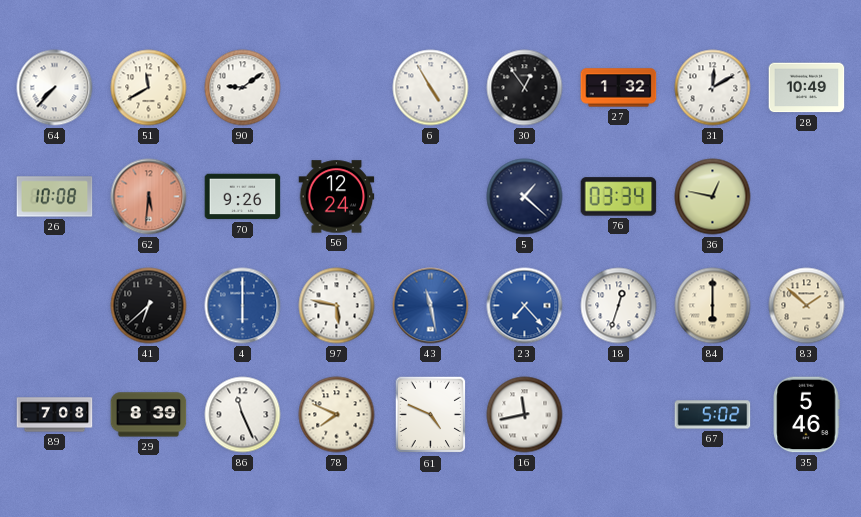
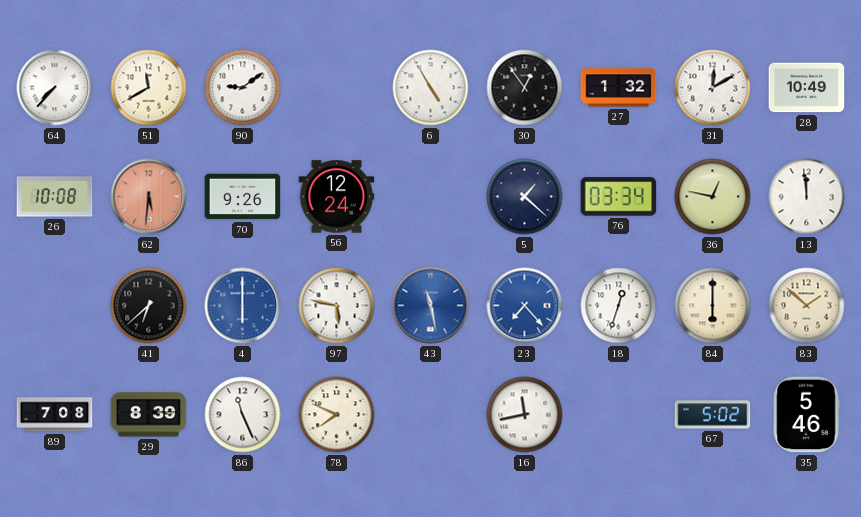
13: none -> 11:59 (807, 197)
61: 4:49 -> none (431, 415)
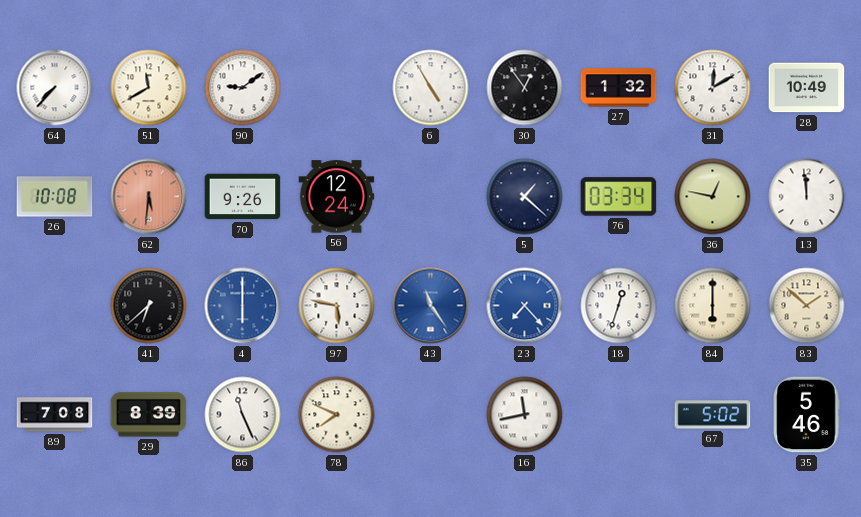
43: 11:28 -> 11:24 (431, 306)
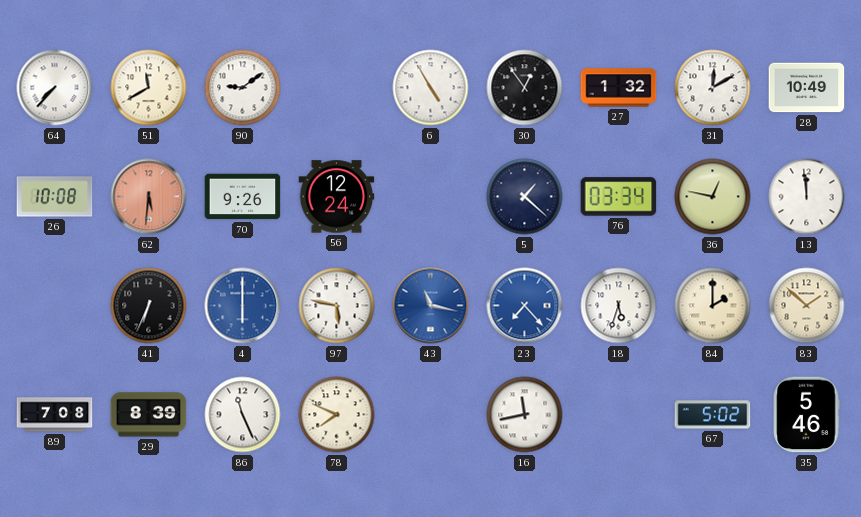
41: 6:38 -> 6:34 (149, 306)
43: 11:24 -> 11:17 (431, 306)
18: 12:33 -> 5:33 (619, 306)
84: 6:00 -> 2:00 (713, 306)
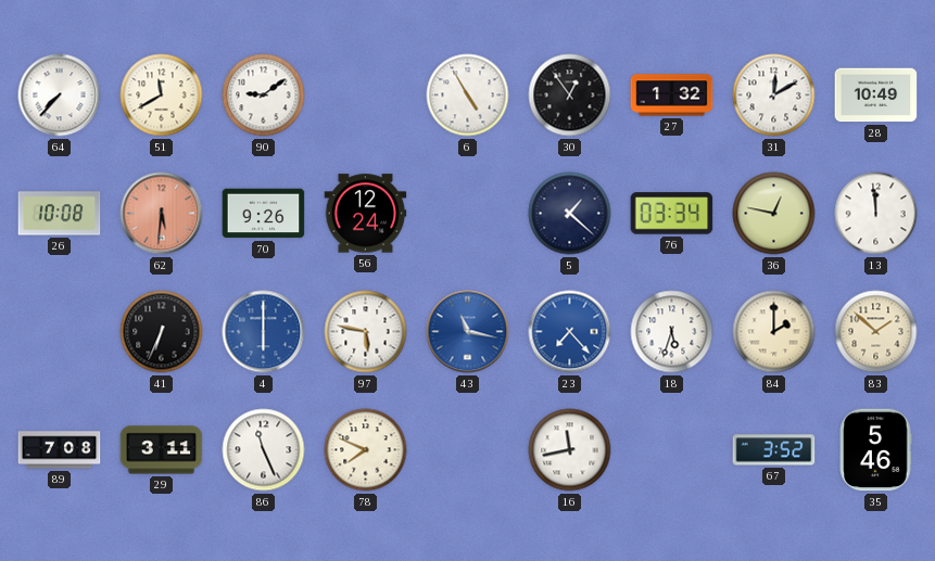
29: 8:39 -> 3:11 (162, 450)
67: 5:02 -> 3:52 (774, 450)
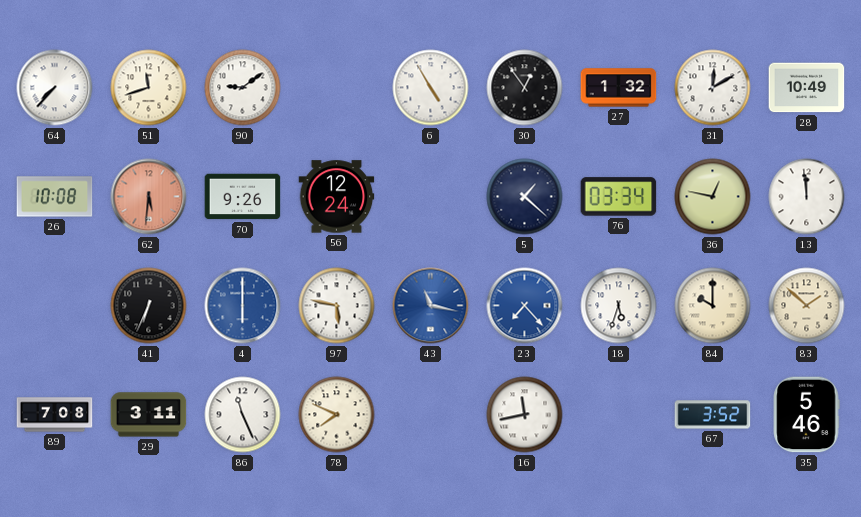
51: 11:40 -> 11:42 (149, 88)
84: 2:00 -> 10:00 (713, 306)
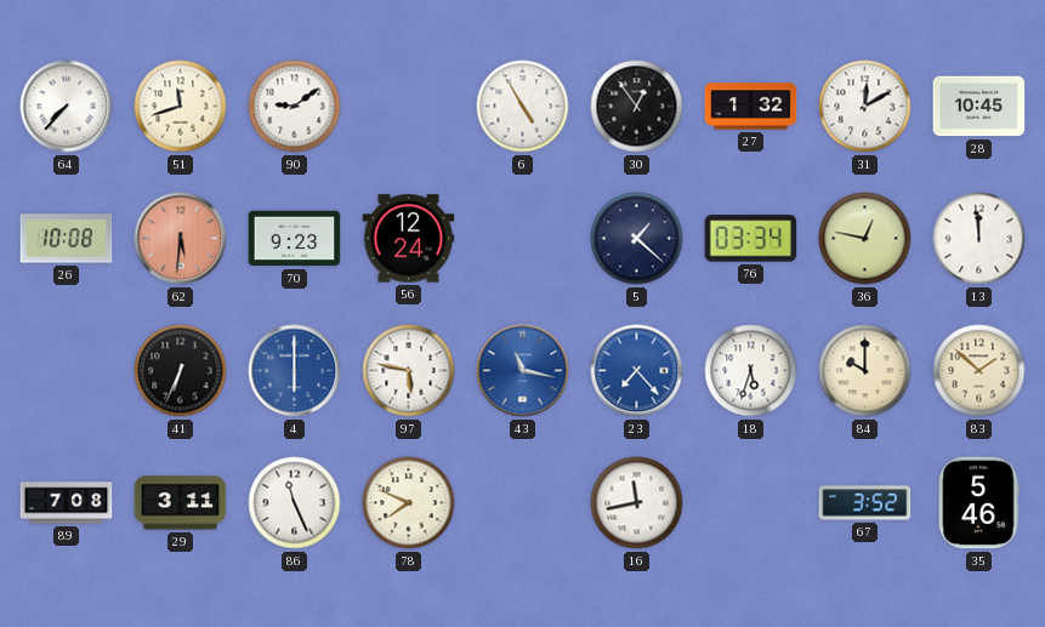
28: 10:49 -> 10:45 (979, 107)
70: 9:26 -> 9:23 (295, 239)
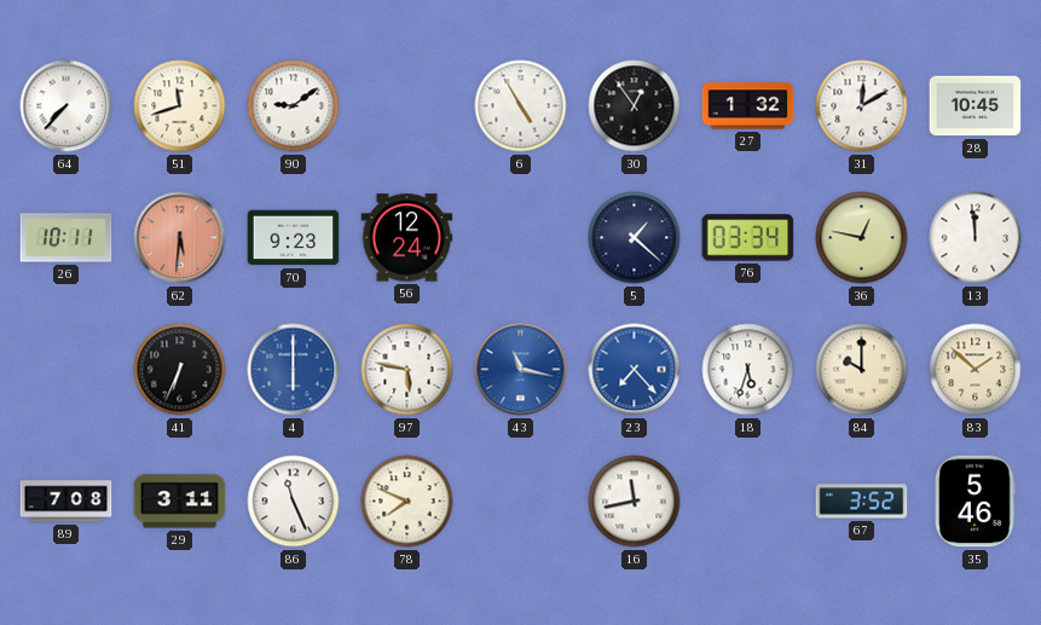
26: 10:08 -> 10:11 (66, 238)
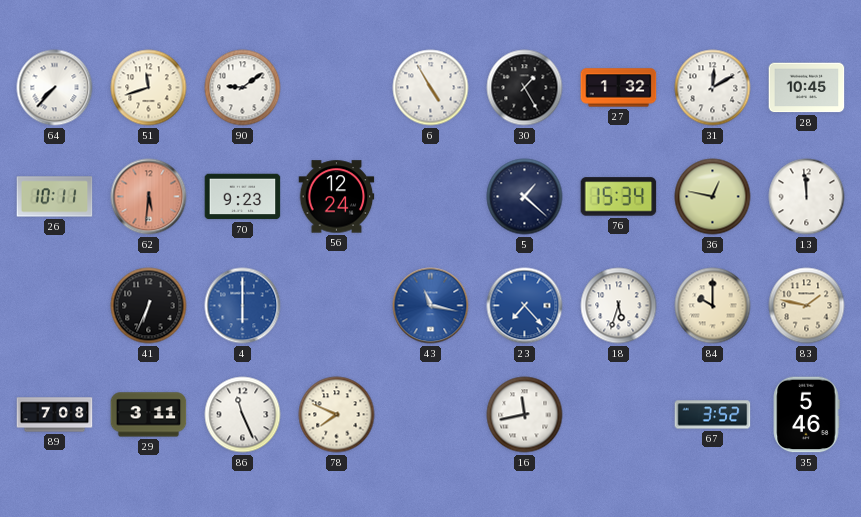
30: 12:54 -> 1:25 (525, 88)
76: 03:34 -> 15:34 (619, 197)
97: 5:47 -> none (407, 370)
83: 1:52 -> 1:47 (807, 306)
